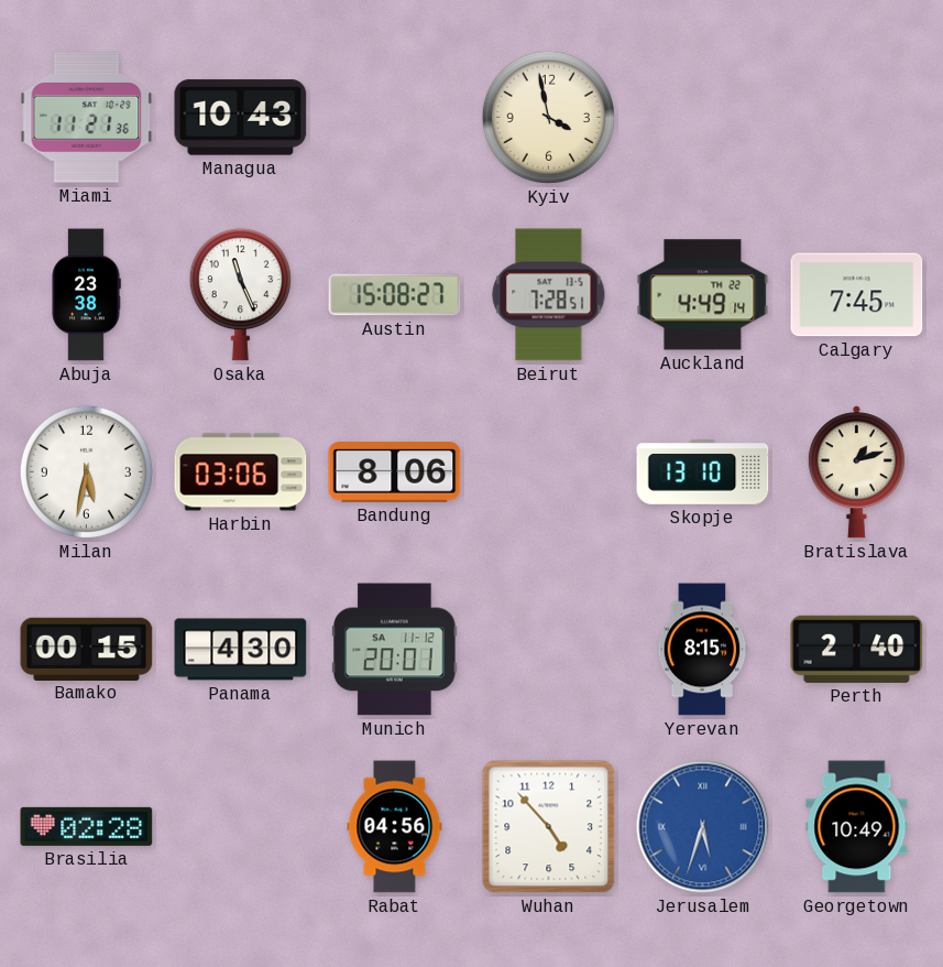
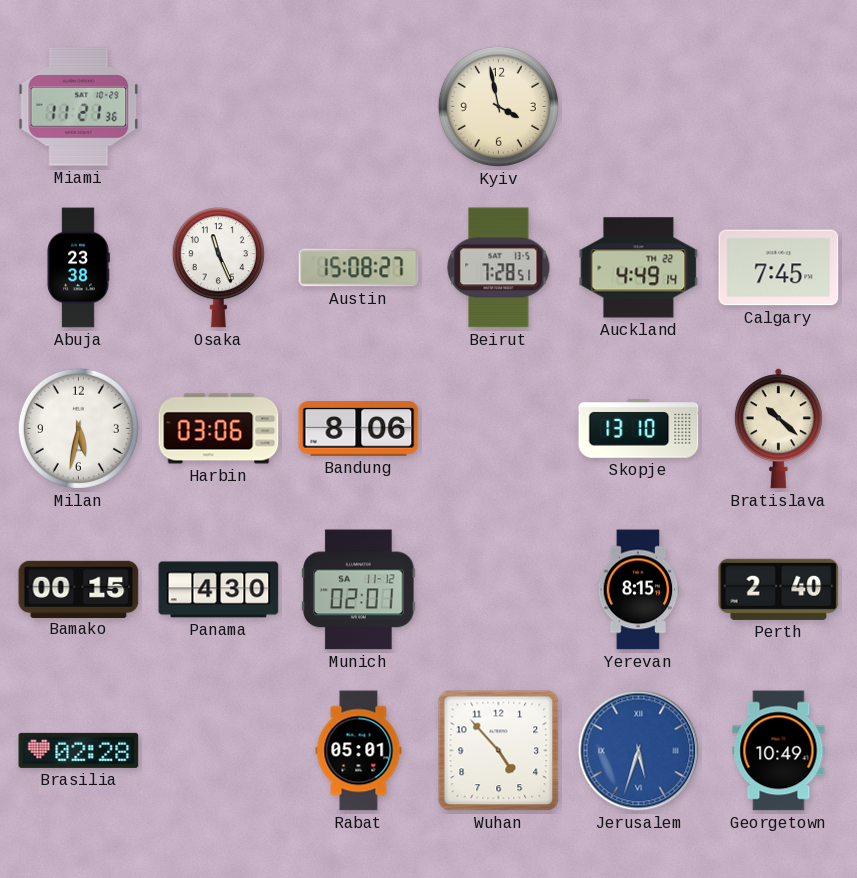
Managua: 10:43 -> none (241, 118)
Bratislava: 1:12 -> 10:22 (778, 429)
Munich: 20:01 -> 02:01 (359, 590)
Rabat: 04:56 -> 05:01 (359, 751)
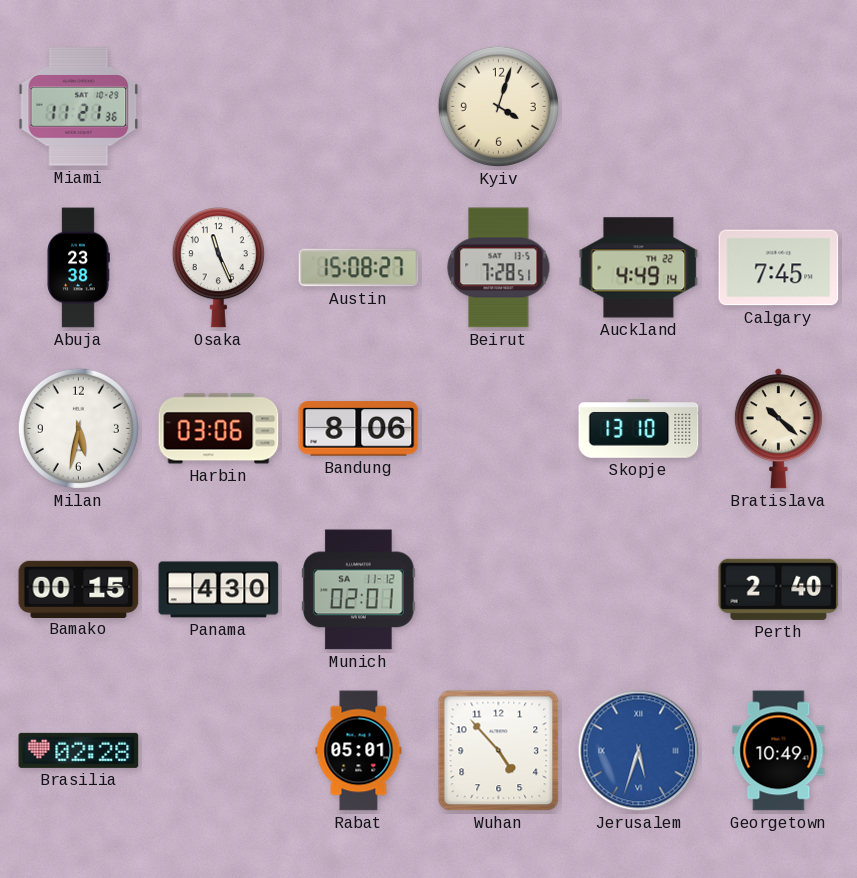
Kyiv: 3:58 -> 4:03 (498, 106)
Yerevan: 8:15 -> none (638, 590)
